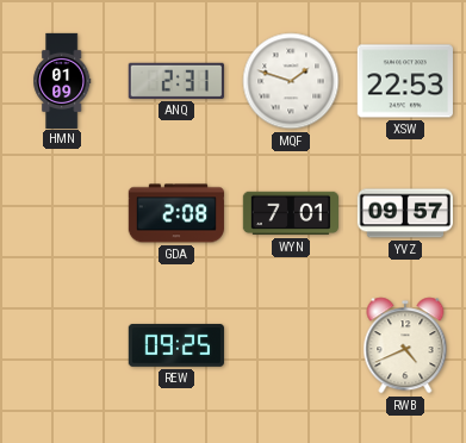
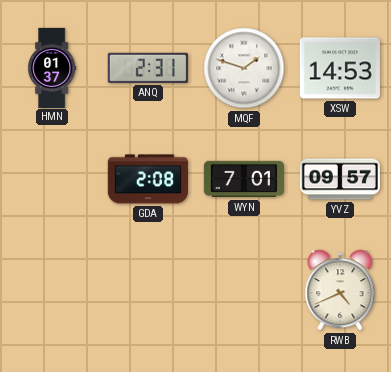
HMN: 01:09 -> 01:37 (52, 67)
XSW: 22:53 -> 14:53 (340, 68)
REW: 09:25 -> none (176, 345)
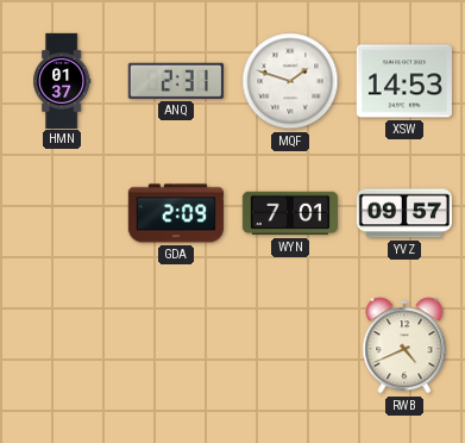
GDA: 2:08 -> 2:09 (176, 213)
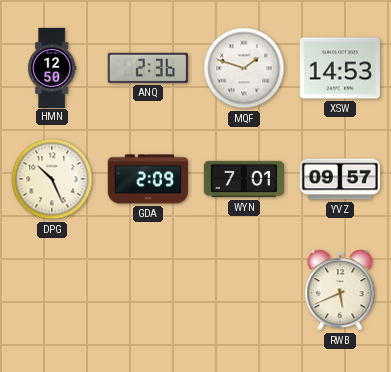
HMN: 01:37 -> 12:50 (52, 67)
ANQ: 2:31 -> 2:36 (148, 68)
DPG: none -> 10:26 (52, 179)
RWB: 4:41 -> 5:41 (340, 290)
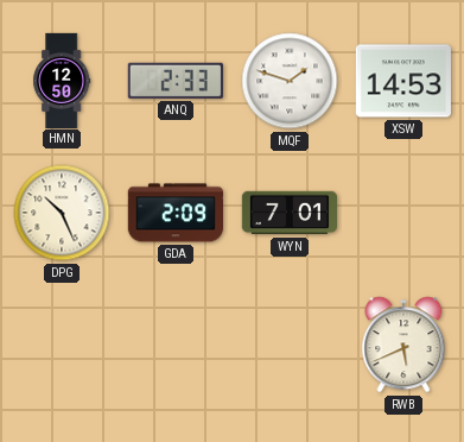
ANQ: 2:36 -> 2:33 (176, 81)
YVZ: 09:57 -> none (340, 179)
